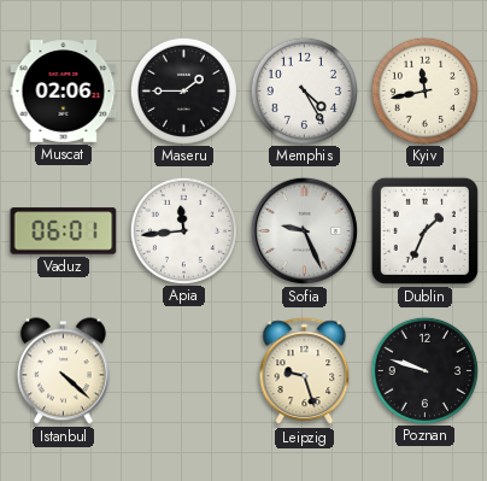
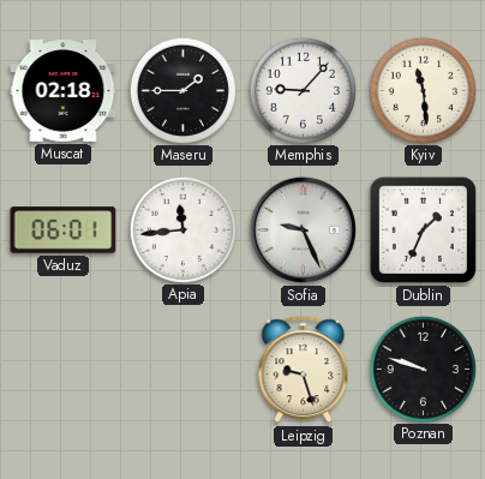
Muscat: 02:06 -> 02:18 (64, 91)
Memphis: 4:25 -> 9:07 (303, 90)
Kyiv: 11:43 -> 11:29 (423, 90)
Istanbul: 4:22 -> none (63, 371)
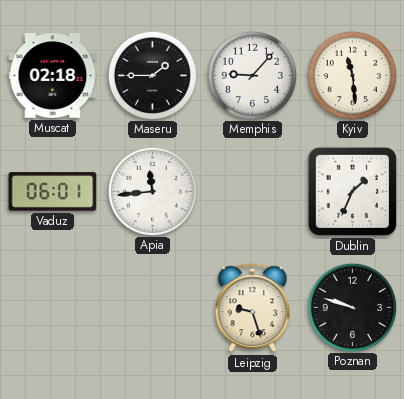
Sofia: 9:26 -> none (303, 229)
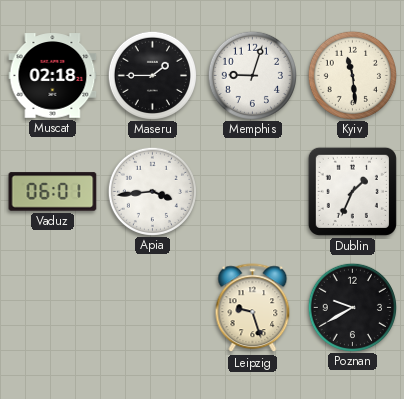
Memphis: 9:07 -> 9:03 (252, 75)
Apia: 11:44 -> 3:44 (152, 191)
Poznan: 9:48 -> 9:40 (352, 307)
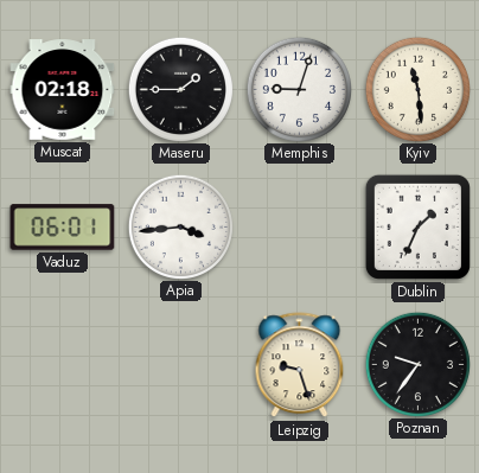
Poznan: 9:40 -> 9:36 (417, 364)
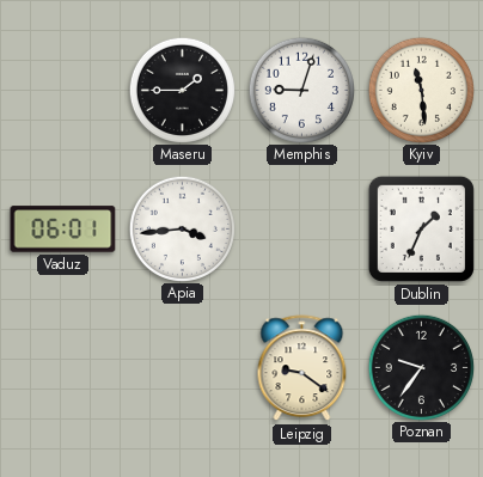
Muscat: 02:18 -> none (63, 90)
Leipzig: 9:27 -> 9:21 (302, 368)
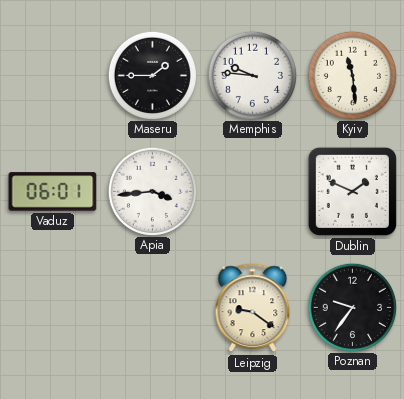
Memphis: 9:03 -> 9:46 (252, 75)
Dublin: 1:34 -> 1:49 (352, 191)
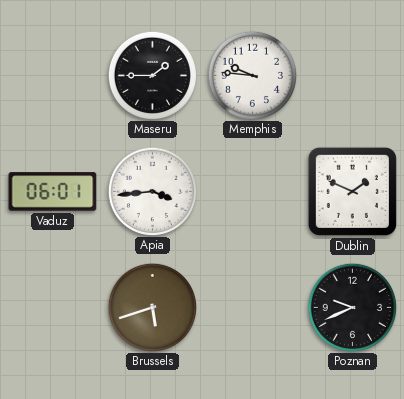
Kyiv: 11:29 -> none (352, 75)
Brussels: none -> 5:42 (152, 307)
Leipzig: 9:21 -> none (253, 308)
Poznan: 9:36 -> 9:41 (352, 307)
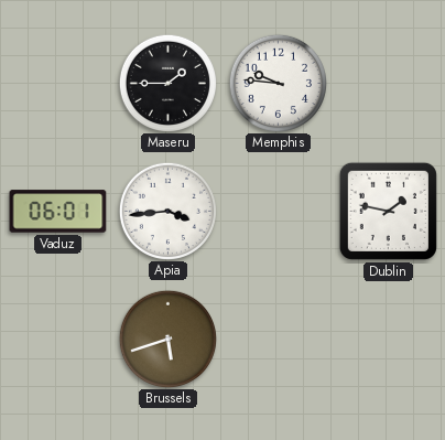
Dublin: 1:49 -> 1:47 (388, 211)
Poznan: 9:41 -> none (352, 307)
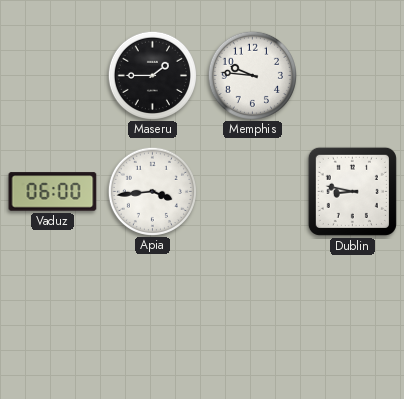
Vaduz: 06:01 -> 06:00 (53, 192)
Dublin: 1:47 -> 8:47 (352, 191)
Brussels: 5:42 -> none (167, 339)
